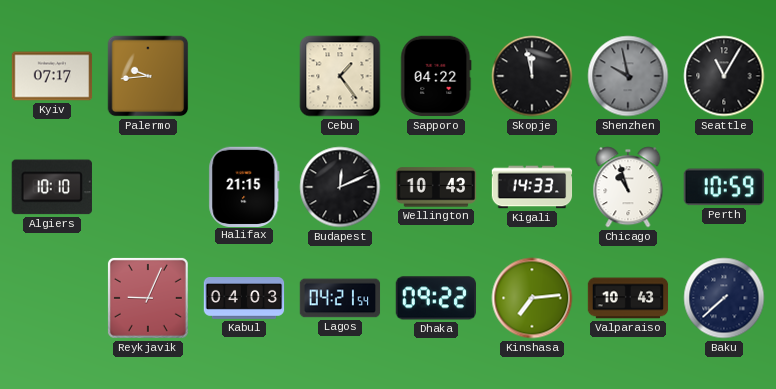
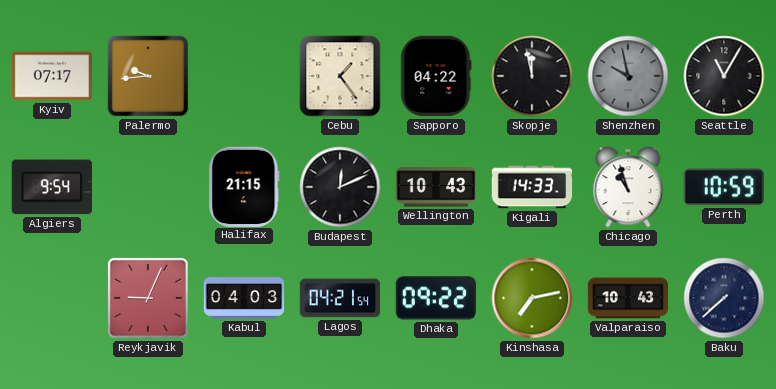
Algiers: 10:10 -> 9:54 (52, 187)
Kinshasa: 7:14 -> 7:13 (532, 298)
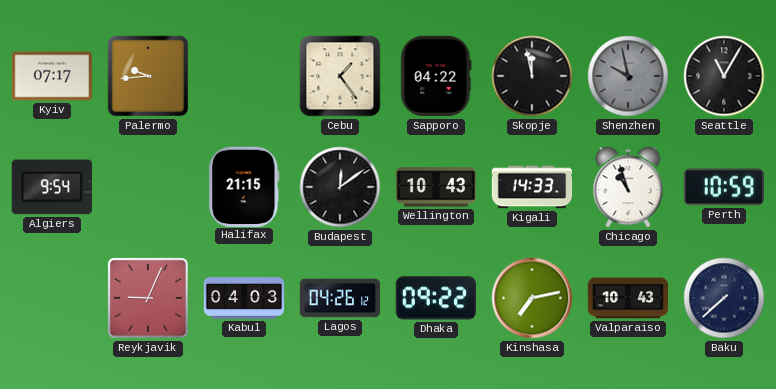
Budapest: 12:11 -> 12:09 (340, 187)
Lagos: 04:21 -> 04:26 (340, 298)
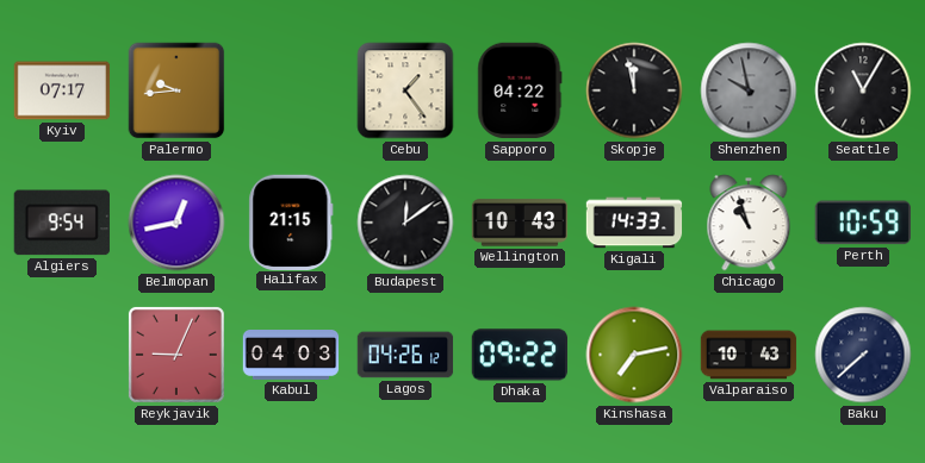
Belmopan: none -> 12:43 (176, 223)
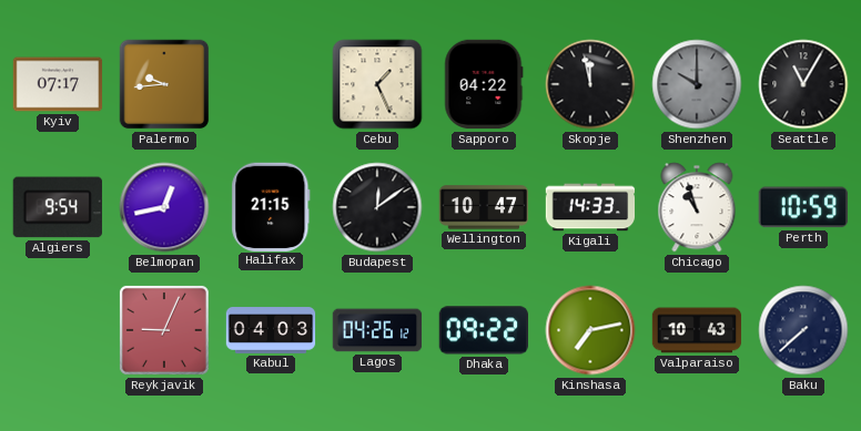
Cebu: 1:24 -> 1:26 (377, 84)
Shenzhen: 9:58 -> 10:00 (697, 84)
Wellington: 10:43 -> 10:47 (484, 207)
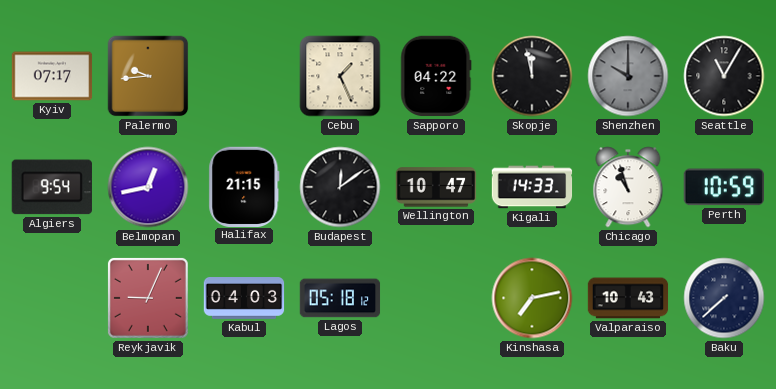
Lagos: 04:26 -> 05:18 (340, 298)
Dhaka: 09:22 -> none (483, 330)
